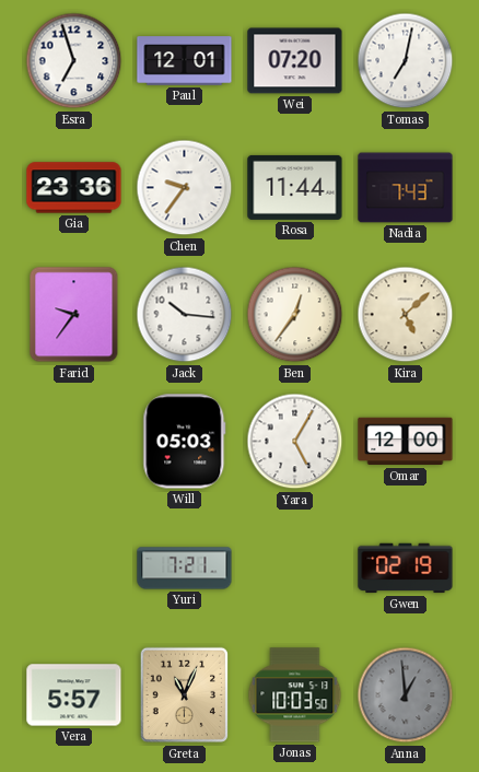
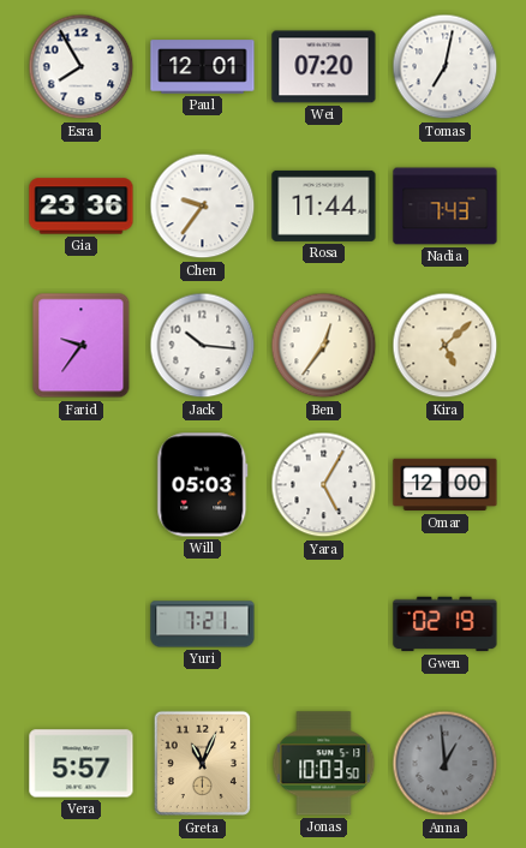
Esra: 6:57 -> 7:55 (82, 67)
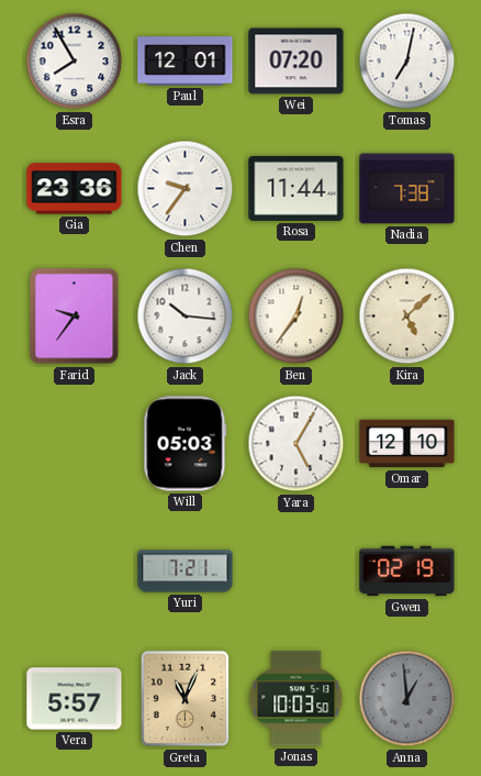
Nadia: 7:43 -> 7:38 (407, 189)
Omar: 12:00 -> 12:10 (407, 444)
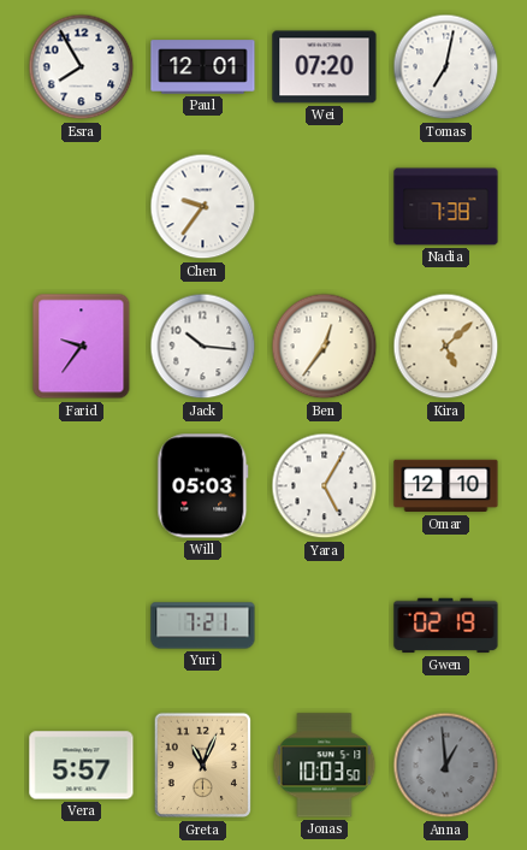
Gia: 23:36 -> none (75, 189)
Rosa: 11:44 -> none (297, 188)
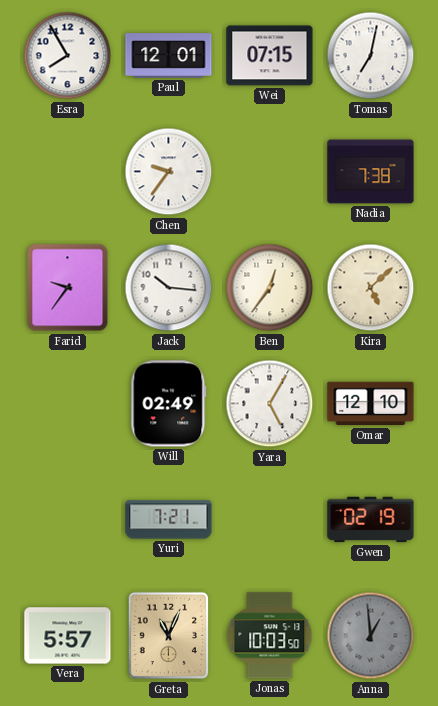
Wei: 07:20 -> 07:15 (270, 56)
Will: 05:03 -> 02:49 (169, 404)
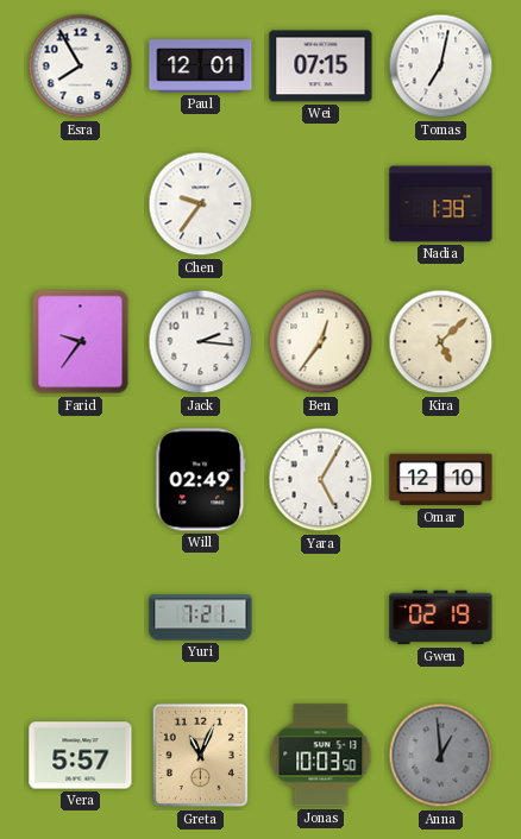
Nadia: 7:38 -> 1:38 (441, 204)
Jack: 10:16 -> 2:16 (201, 342)
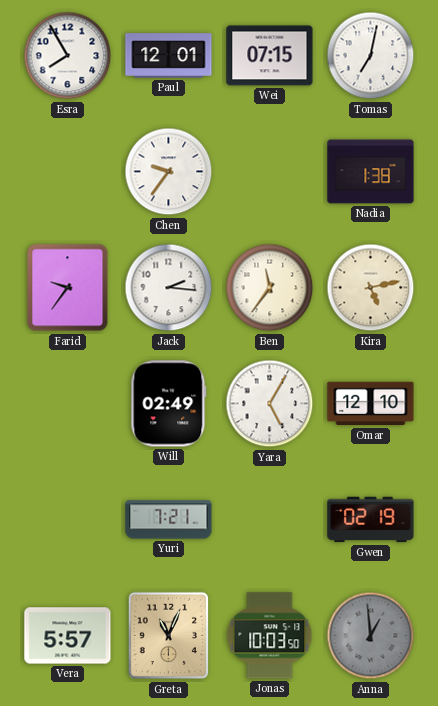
Ben: 12:36 -> 11:36 (270, 288)
Kira: 5:08 -> 5:13 (371, 288)
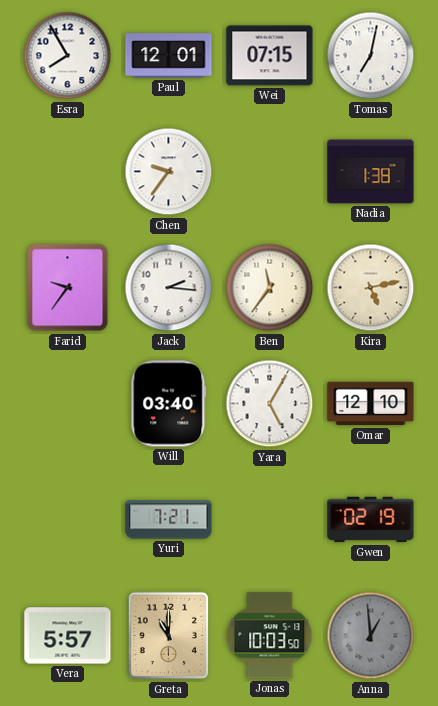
Will: 02:49 -> 03:40 (169, 404)
Greta: 11:04 -> 11:00 (168, 636)
